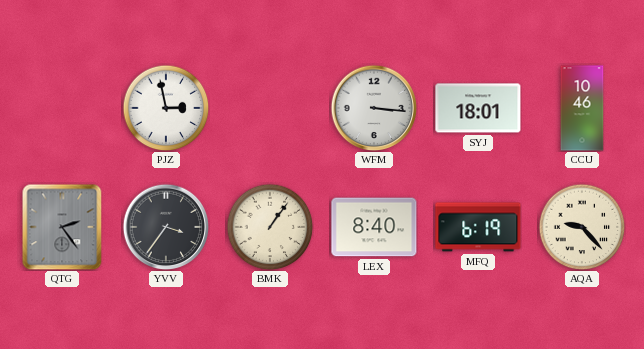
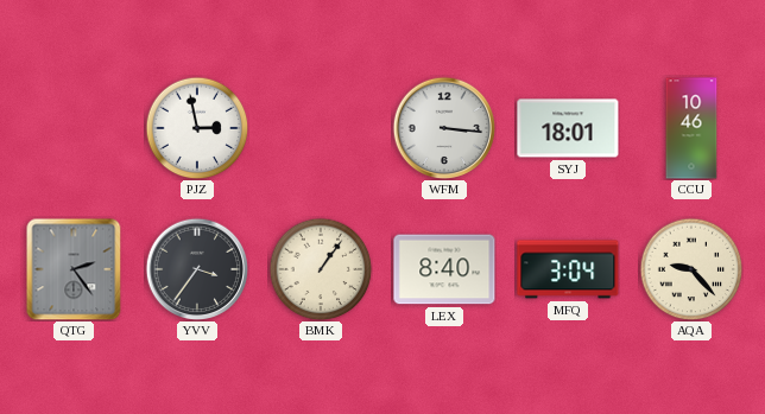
MFQ: 6:19 -> 3:04 (568, 269)
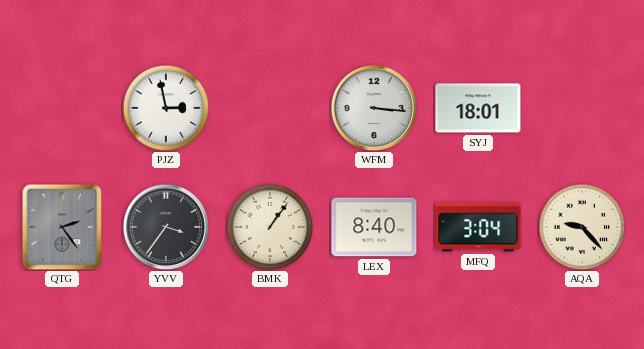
CCU: 10:46 -> none (691, 128)
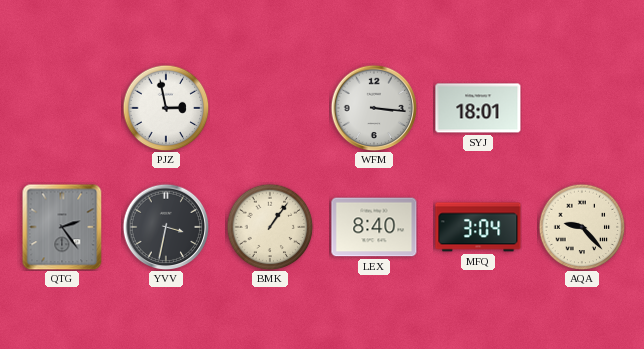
YVV: 3:36 -> 3:32 (166, 227)
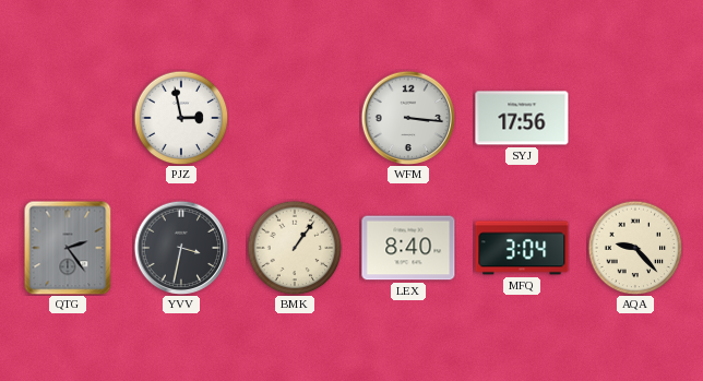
SYJ: 18:01 -> 17:56 (522, 118)
